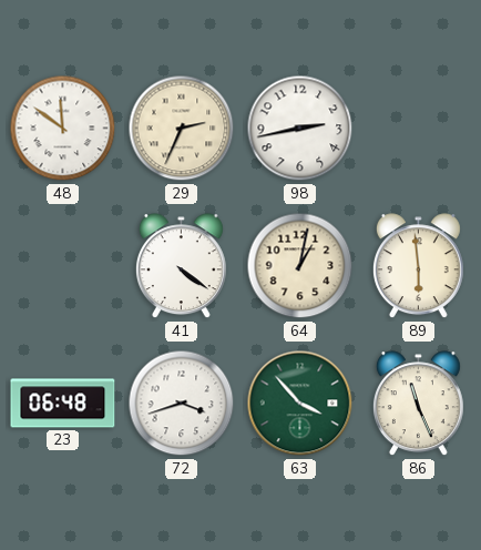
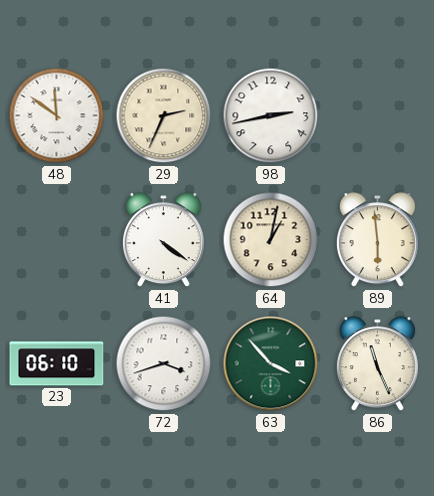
23: 06:48 -> 06:10 (57, 364)
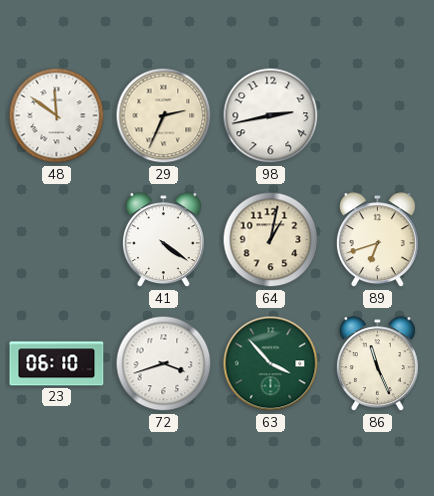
89: 5:59 -> 6:42 (377, 240)
